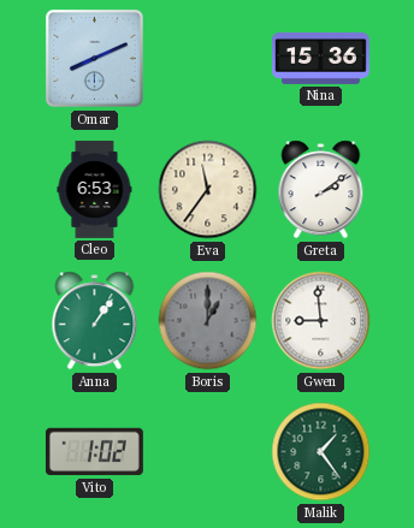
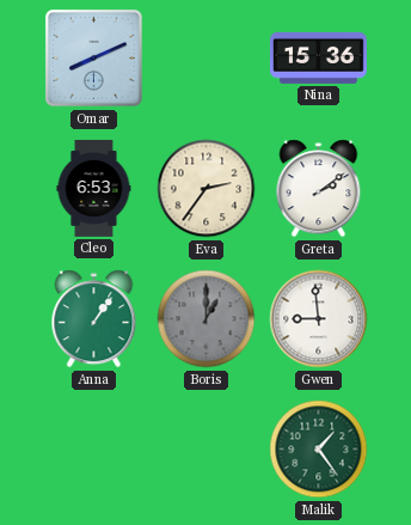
Eva: 11:36 -> 2:36 (207, 189)
Vito: 1:02 -> none (94, 452)
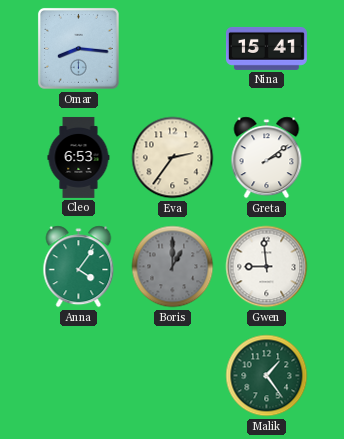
Omar: 8:11 -> 8:16 (79, 49)
Nina: 15:36 -> 15:41 (266, 48)
Anna: 1:06 -> 4:06 (79, 267)
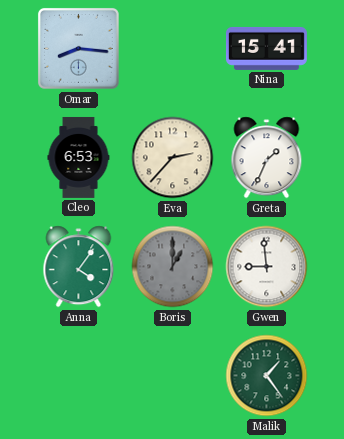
Eva: 2:36 -> 2:37 (173, 158)
Greta: 2:09 -> 1:34 (267, 158)
